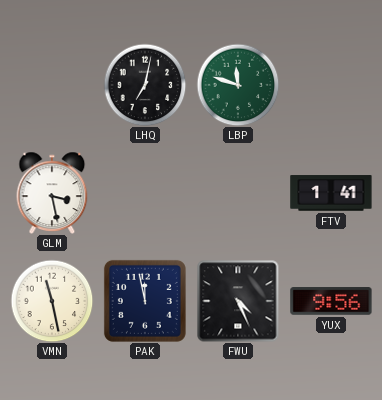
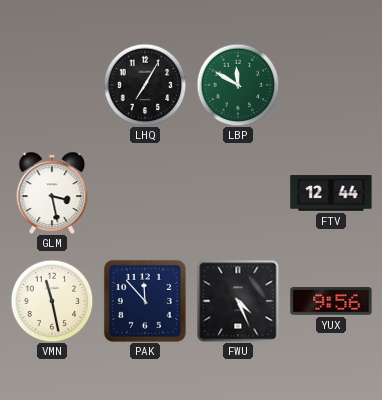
LHQ: 7:02 -> 7:05 (145, 85)
LBP: 11:48 -> 11:50 (238, 85)
FTV: 1:41 -> 12:44 (331, 193)
PAK: 11:58 -> 11:53 (145, 301)
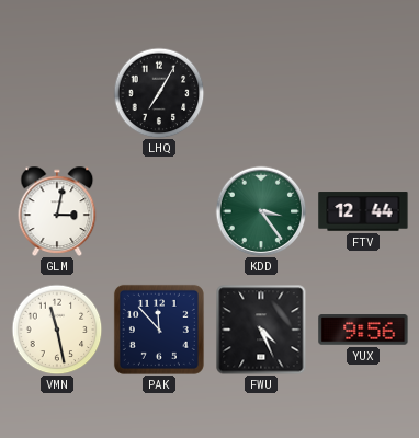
LBP: 11:50 -> none (238, 85)
GLM: 3:28 -> 3:02 (57, 210)
KDD: none -> 3:24 (261, 211)
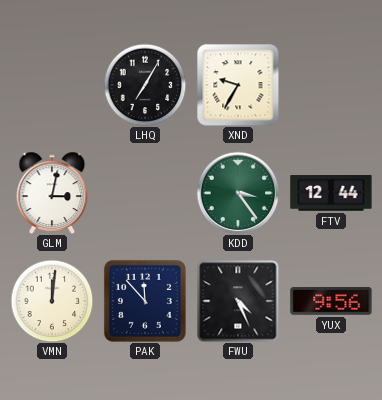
XND: none -> 9:35 (238, 85)
VMN: 11:28 -> 12:01 (52, 301)
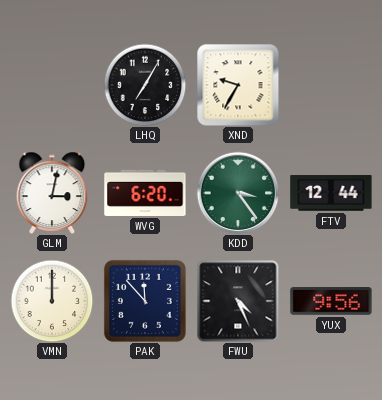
WVG: none -> 6:20 (145, 193)
VMN: 12:01 -> 12:00 (52, 301)
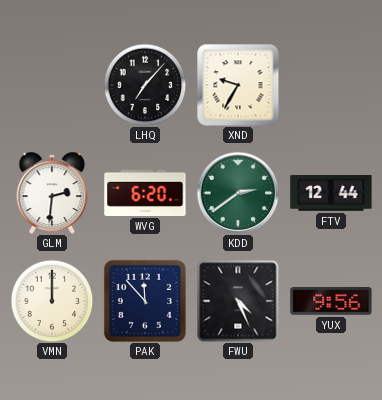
LHQ: 7:05 -> 7:07 (145, 85)
GLM: 3:02 -> 2:31 (52, 192)
KDD: 3:24 -> 2:39 (238, 193)
